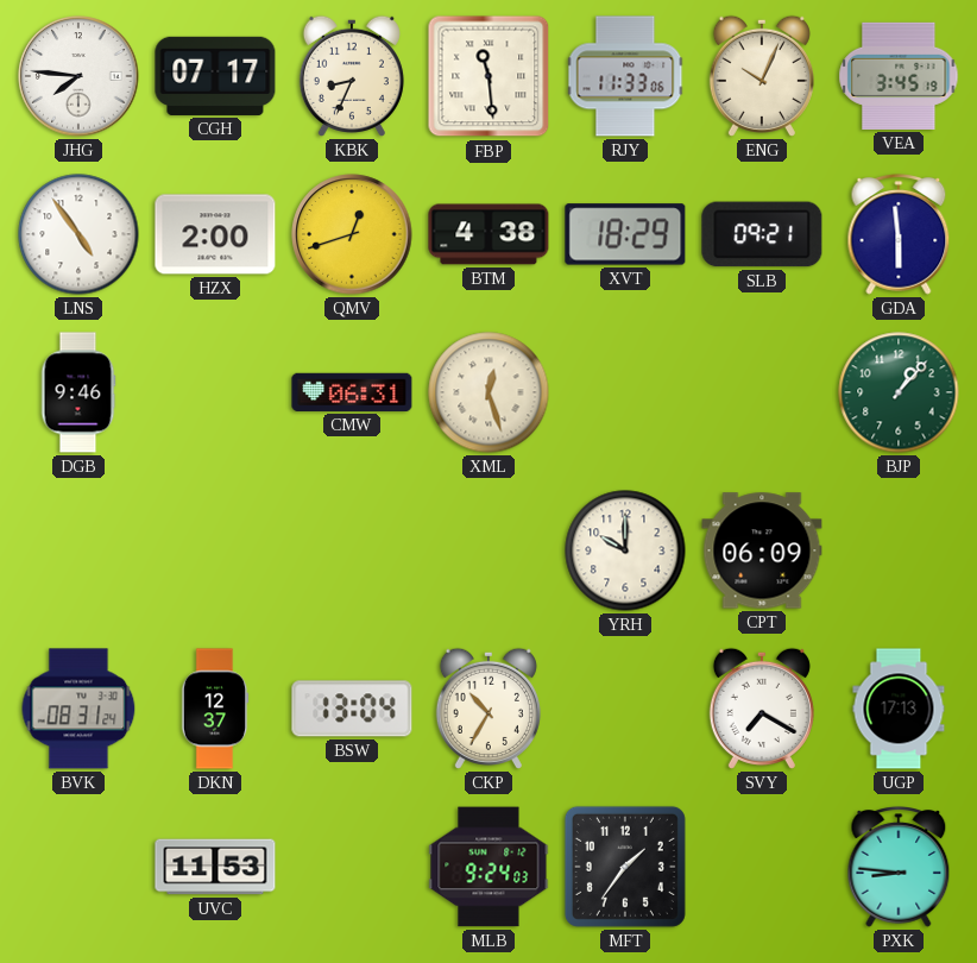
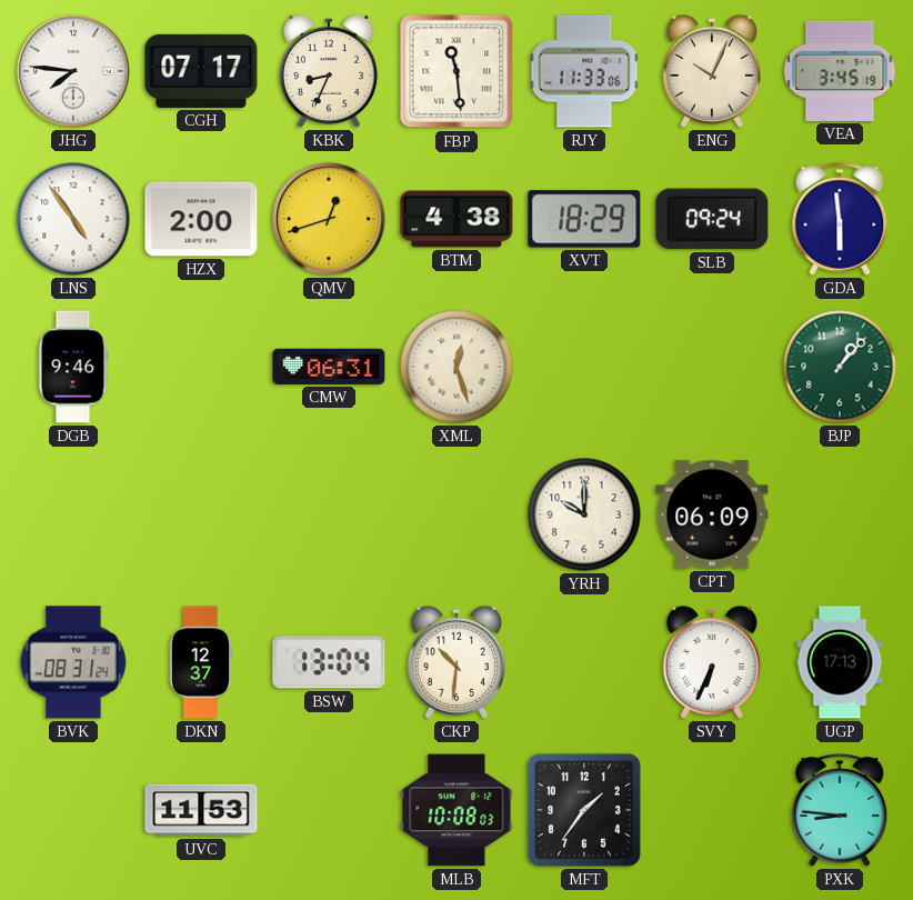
SLB: 09:21 -> 09:24 (712, 219)
CKP: 10:35 -> 10:31 (456, 662)
SVY: 7:20 -> 6:34 (712, 662)
MLB: 9:24 -> 10:08 (456, 810)
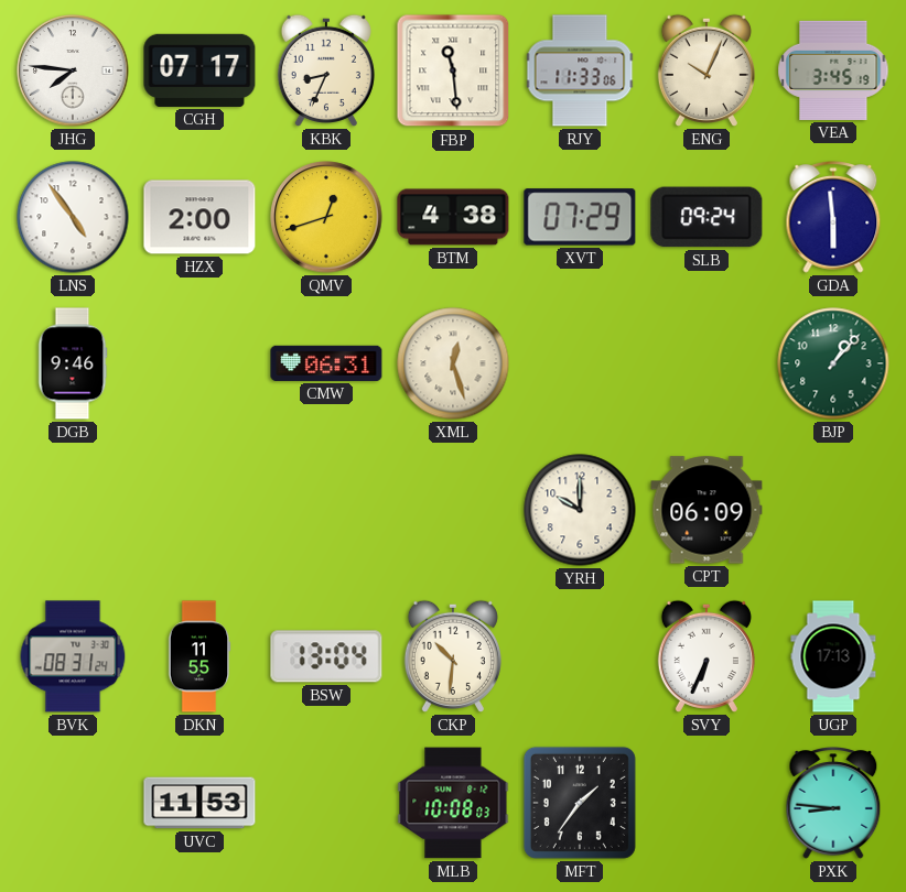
XVT: 18:29 -> 07:29 (580, 217)
DKN: 12:37 -> 11:55 (199, 656)
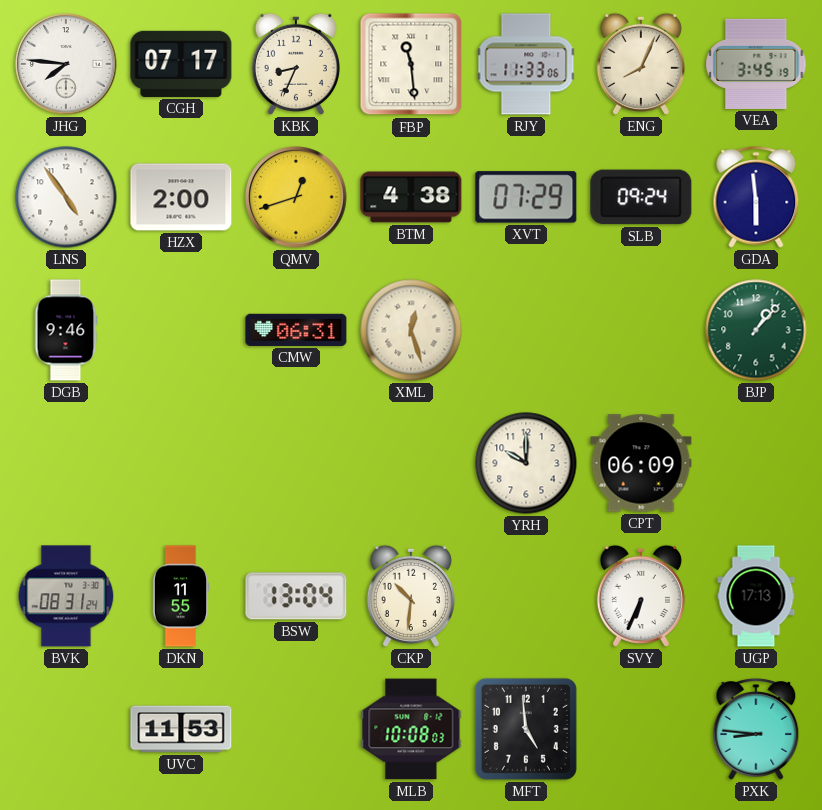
ENG: 10:04 -> 8:04 (641, 64)
MFT: 1:36 -> 4:59 (526, 729)
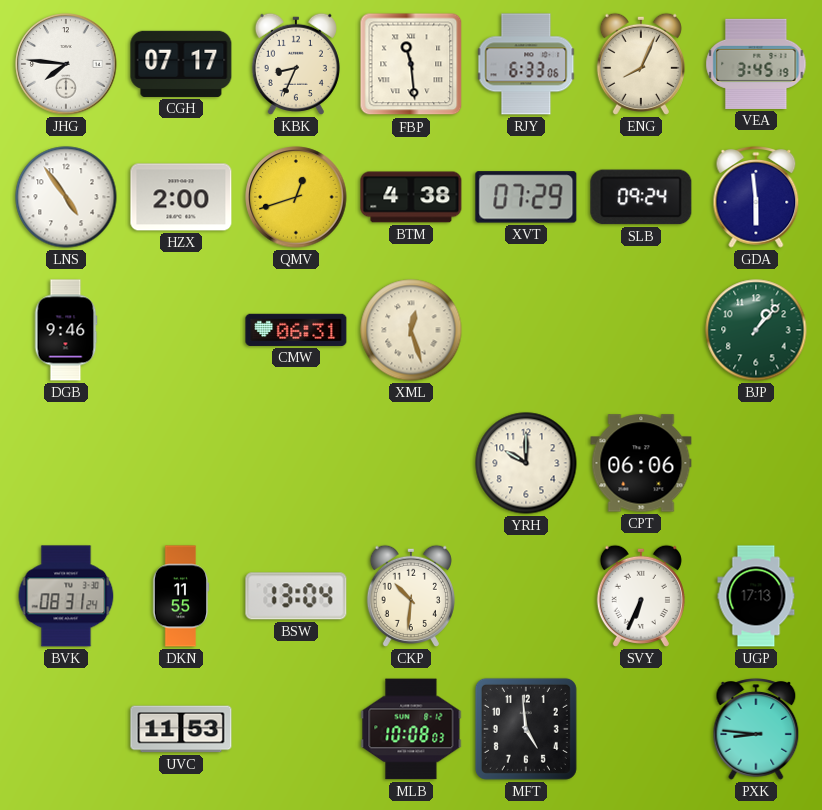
RJY: 11:33 -> 6:33 (526, 64)
CPT: 06:09 -> 06:06 (641, 463)
